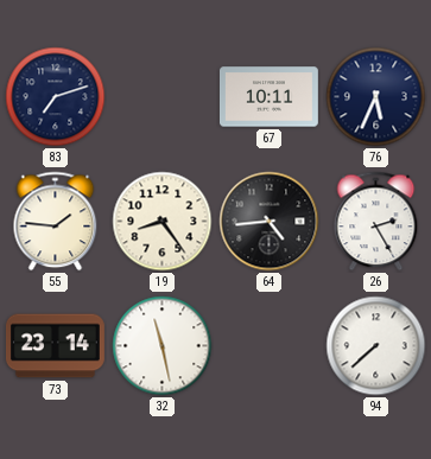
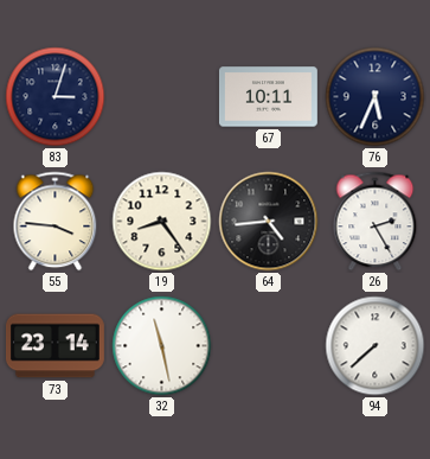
83: 7:12 -> 3:03 (56, 97)
55: 1:46 -> 3:46 (56, 222)
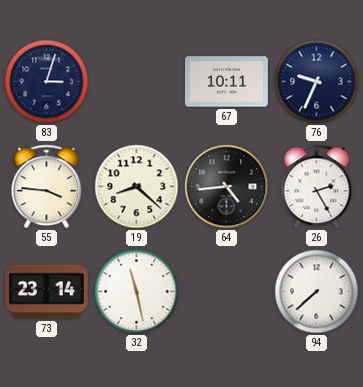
76: 5:34 -> 9:34 (317, 82)
19: 8:24 -> 8:22 (137, 187)
